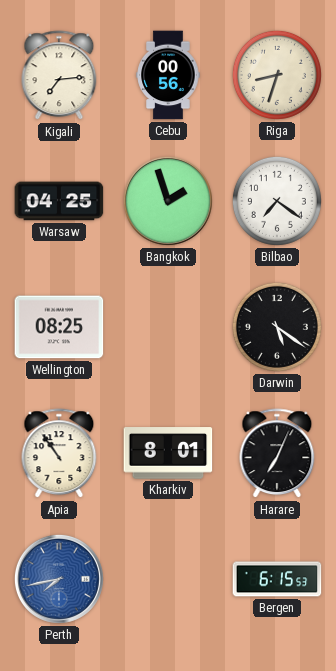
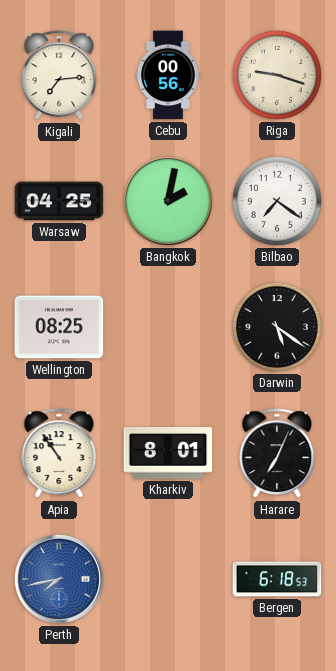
Riga: 8:33 -> 9:18 (277, 75)
Bangkok: 1:57 -> 2:02 (168, 201)
Bergen: 6:15 -> 6:18 (277, 579)
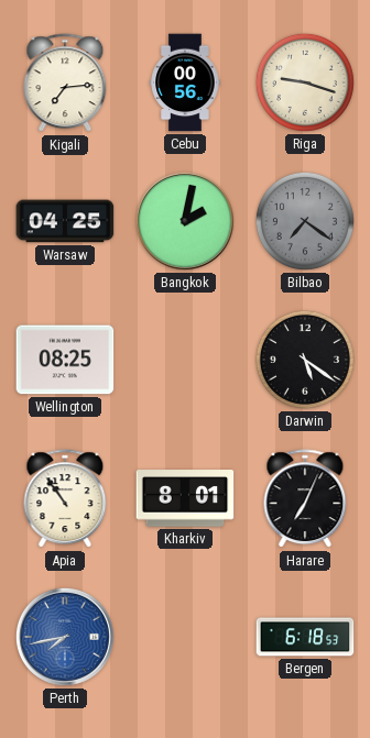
Bilbao dial: white -> grey (305, 221)
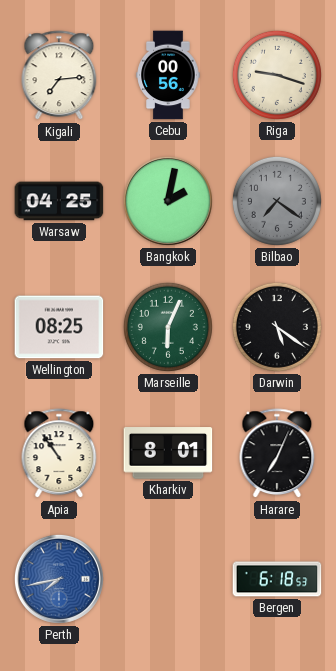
Marseille: none -> 6:04 (168, 327)
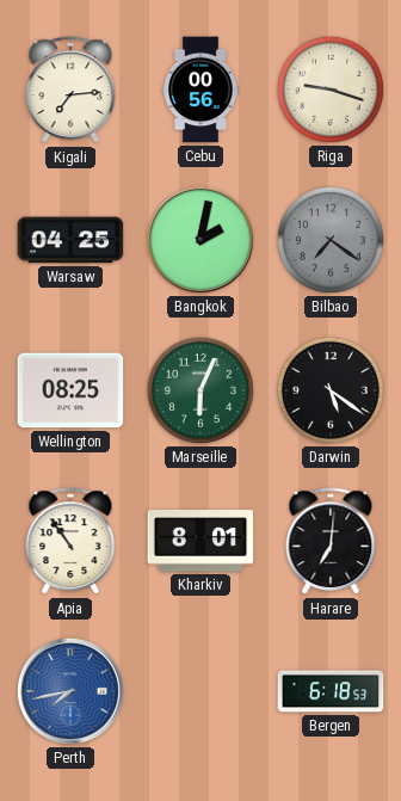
Harare: 7:04 -> 7:01 (331, 542)
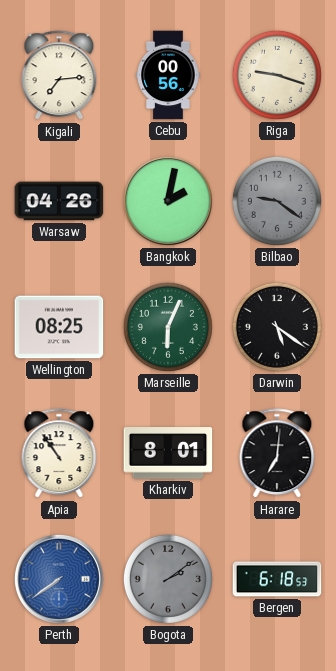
Warsaw: 04:25 -> 04:26 (59, 201)
Bilbao: 7:21 -> 9:21 (277, 201)
Perth: 7:43 -> 7:39 (59, 579)
Bogota: none -> 2:09 (168, 579)
